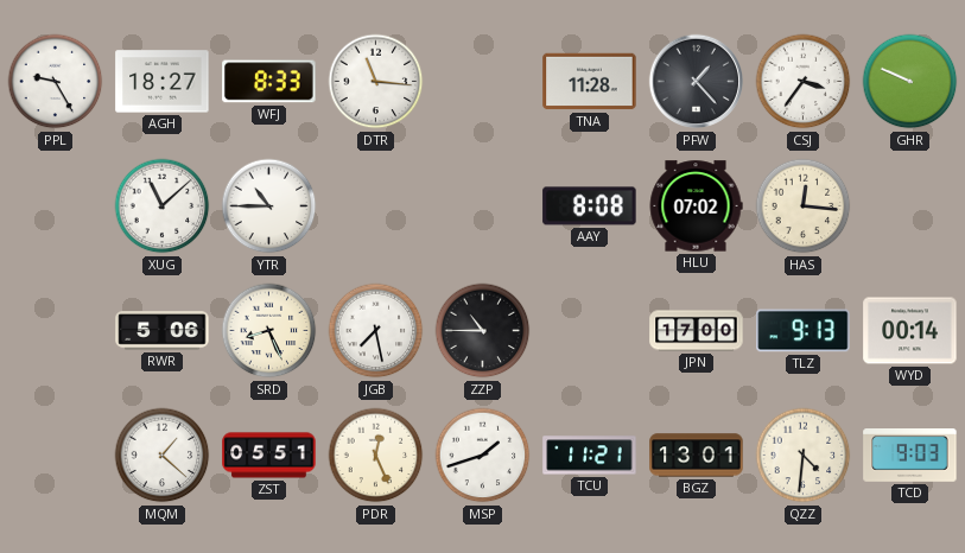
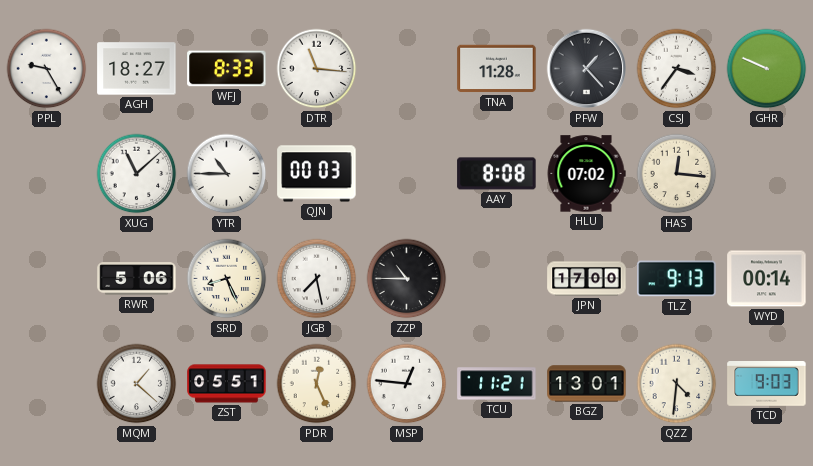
QJN: none -> 00:03 (317, 174)
MSP: 1:42 -> 12:46 (407, 384)
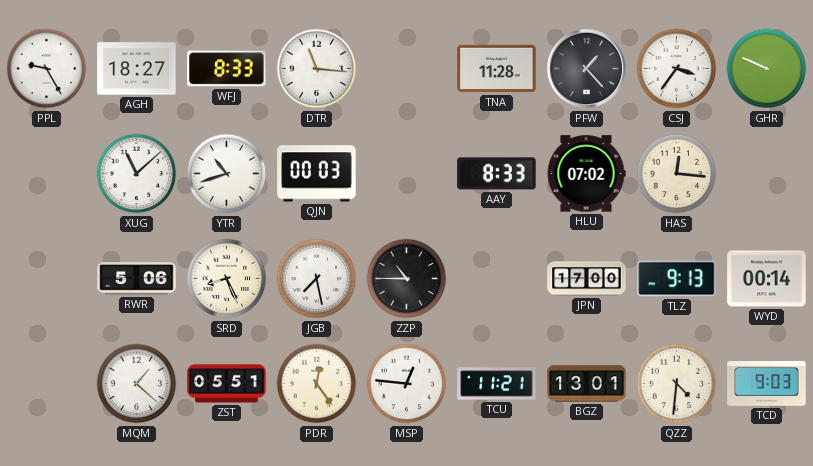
YTR: 10:45 -> 10:42 (227, 174)
AAY: 8:08 -> 8:33 (497, 174)
PDR: 12:26 -> 12:24 (317, 384)
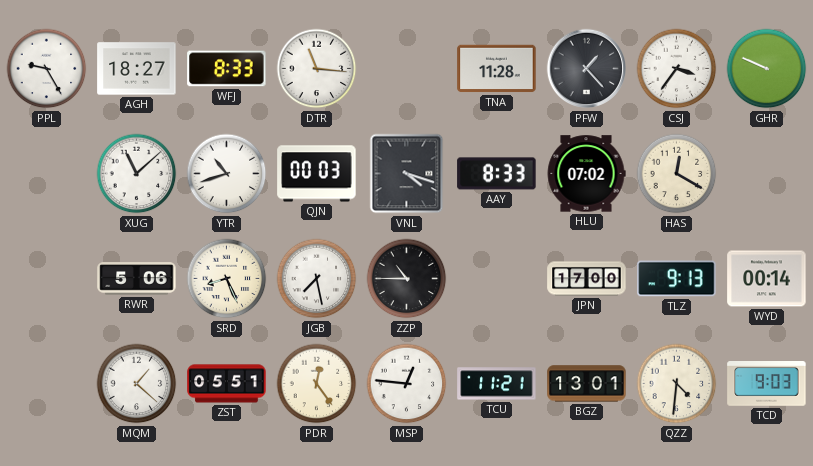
VNL: none -> 4:18 (407, 174)
HAS: 12:16 -> 12:20 (677, 174)
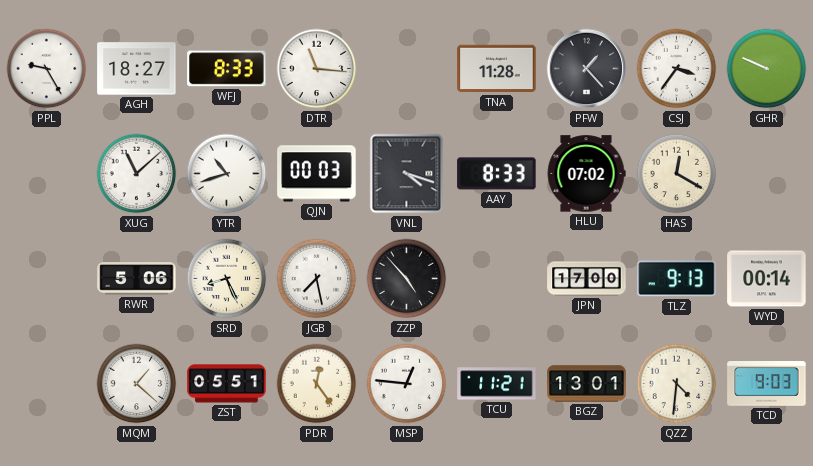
ZZP: 10:45 -> 4:53 (407, 279)
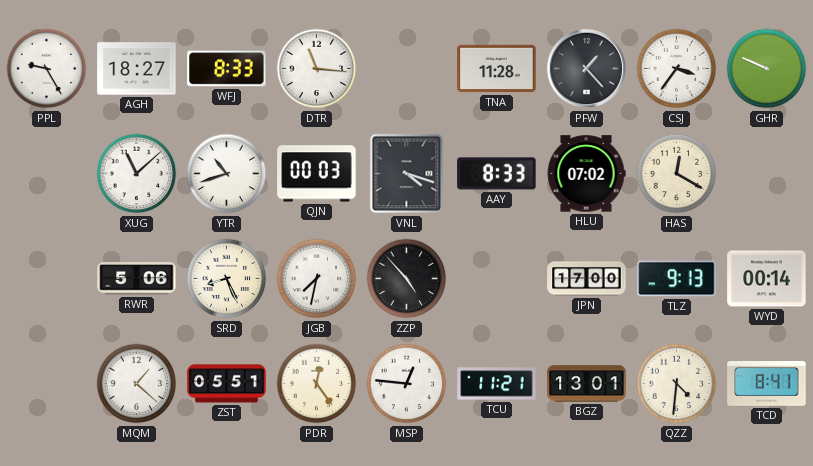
JGB: 7:28 -> 7:32 (317, 279)
TCD: 9:03 -> 8:41 (767, 384)
